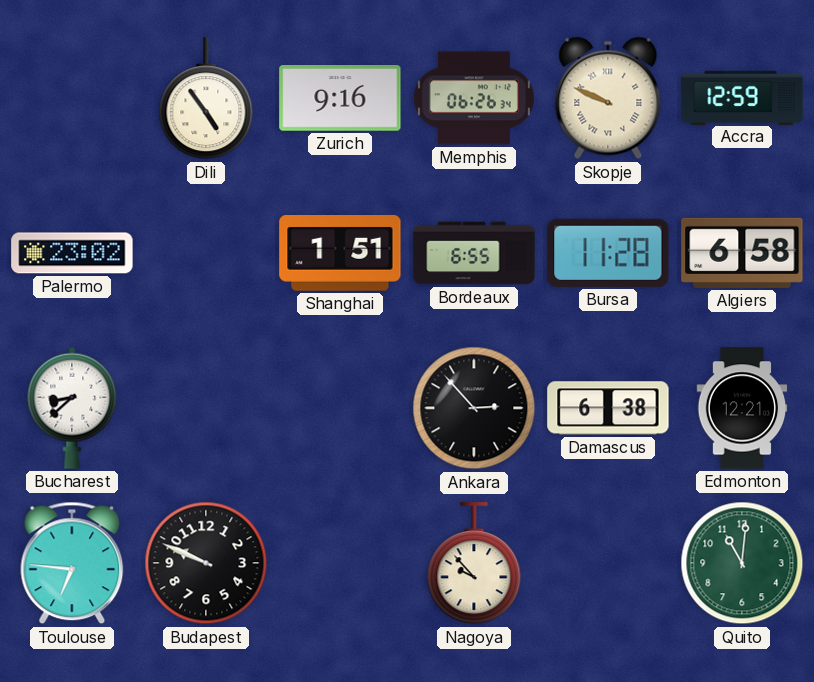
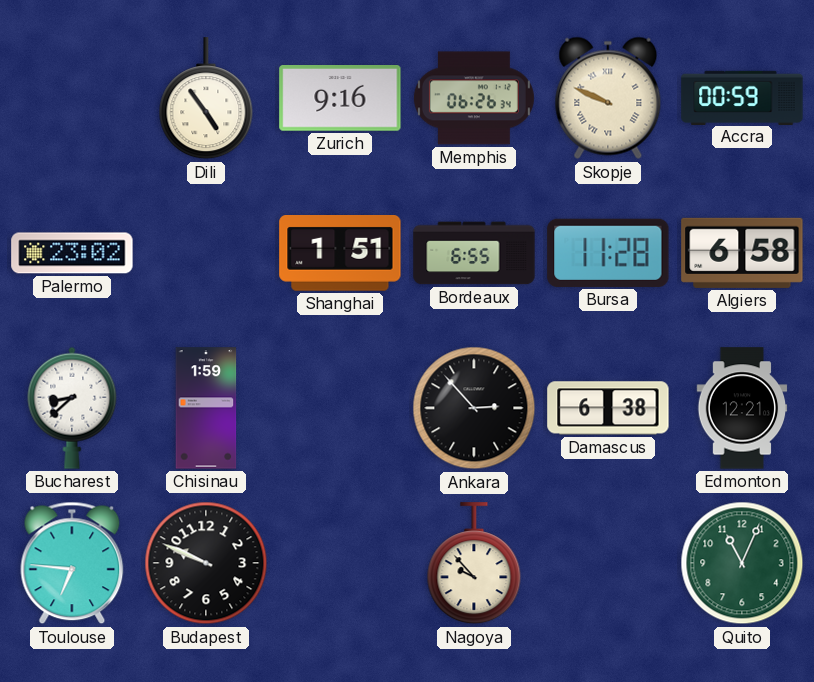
Accra: 12:59 -> 00:59 (742, 97)
Chisinau: none -> 1:59 (206, 408)
Quito: 11:01 -> 11:04 (742, 563)
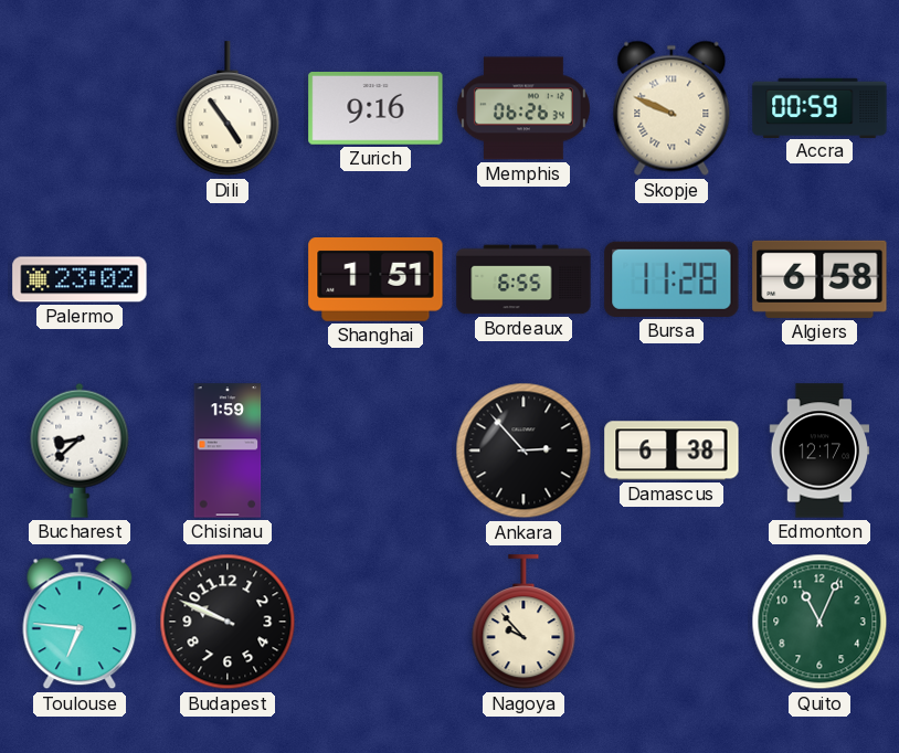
Edmonton: 12:21 -> 12:17 (819, 450)
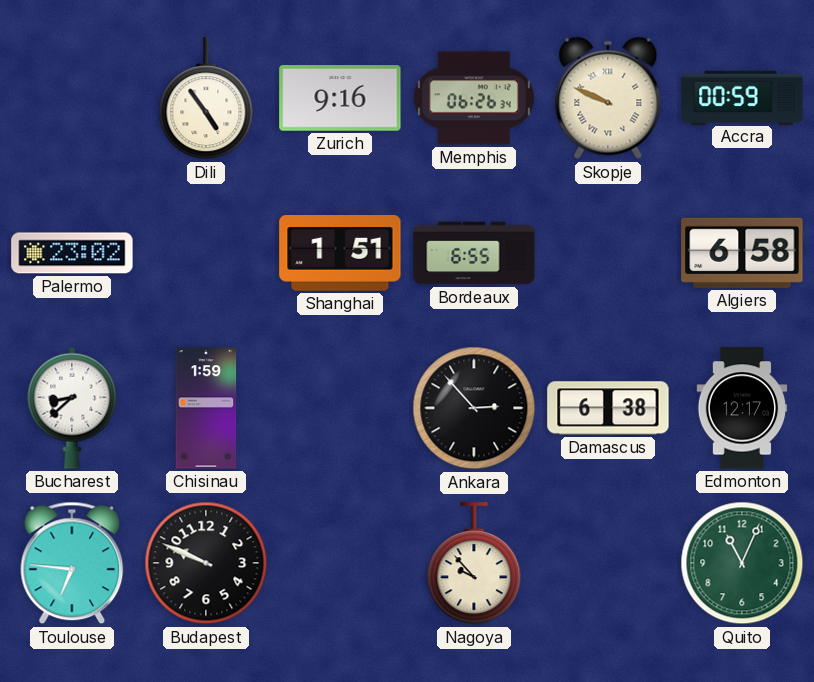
Bursa: 11:28 -> none (671, 279)
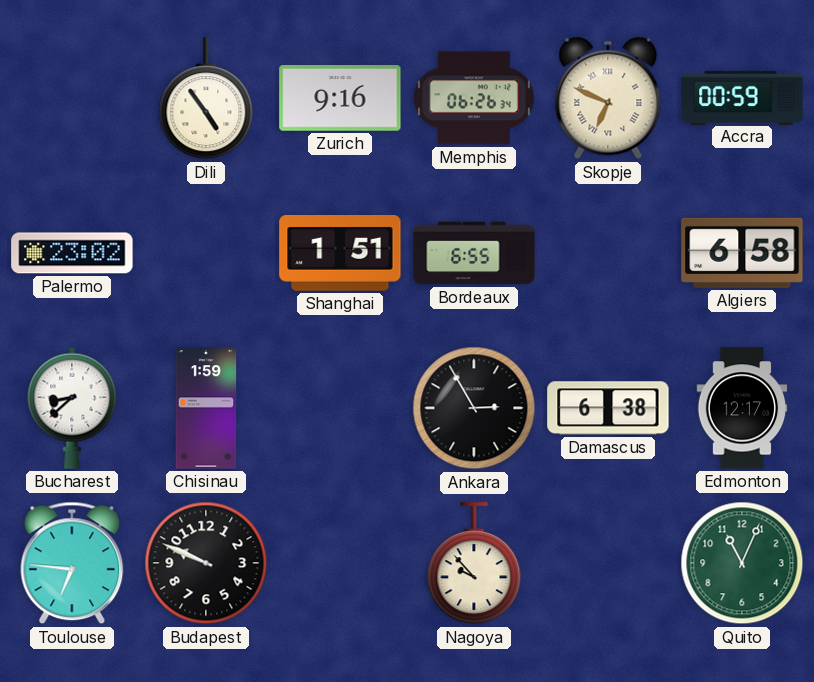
Skopje: 9:49 -> 6:49 (608, 98)
Ankara: 2:53 -> 2:55 (474, 408)
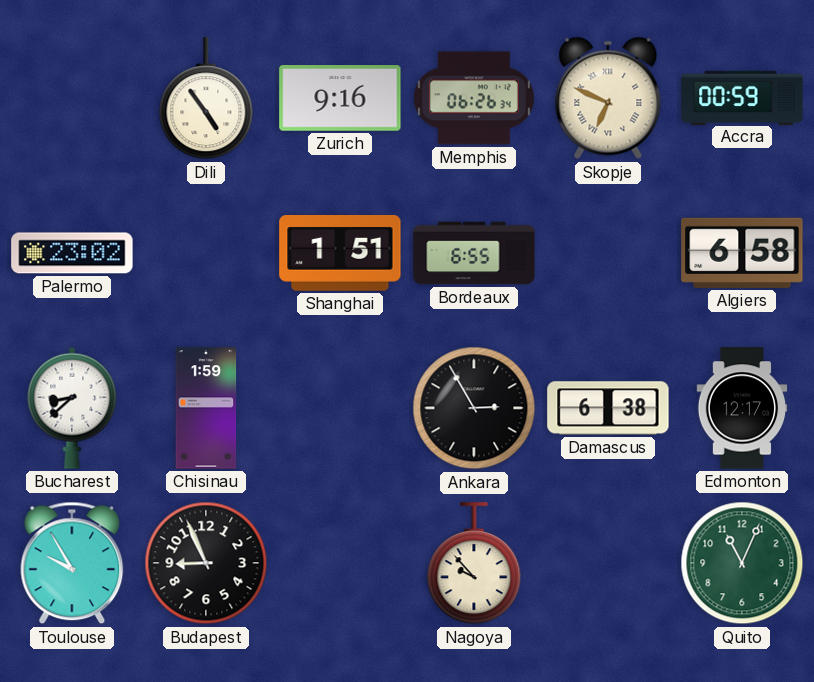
Toulouse: 6:46 -> 9:55 (72, 563)
Budapest: 9:49 -> 8:56 (206, 563)
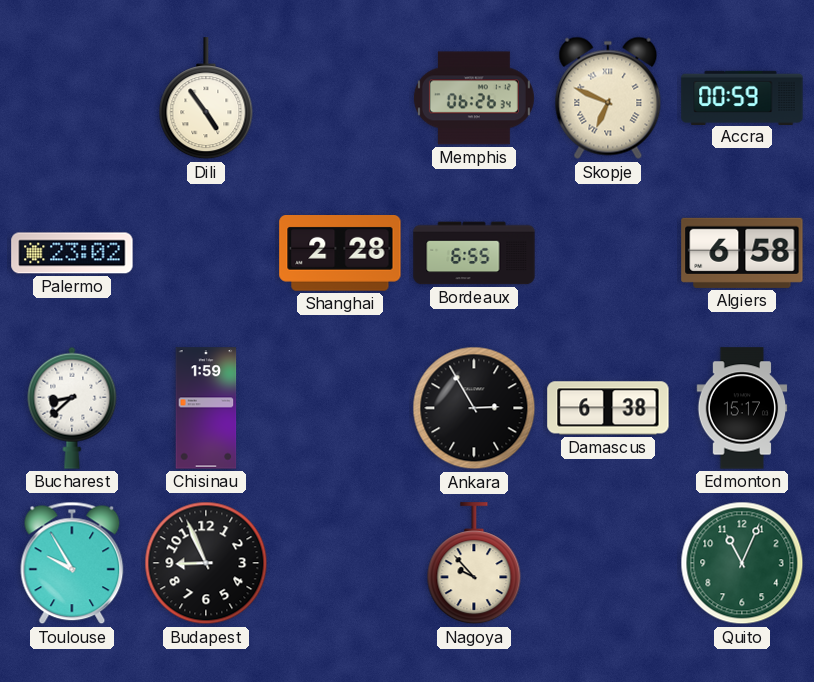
Zurich: 9:16 -> none (340, 99)
Shanghai: 1:51 -> 2:28 (340, 254)
Edmonton: 12:17 -> 15:17 (742, 408)
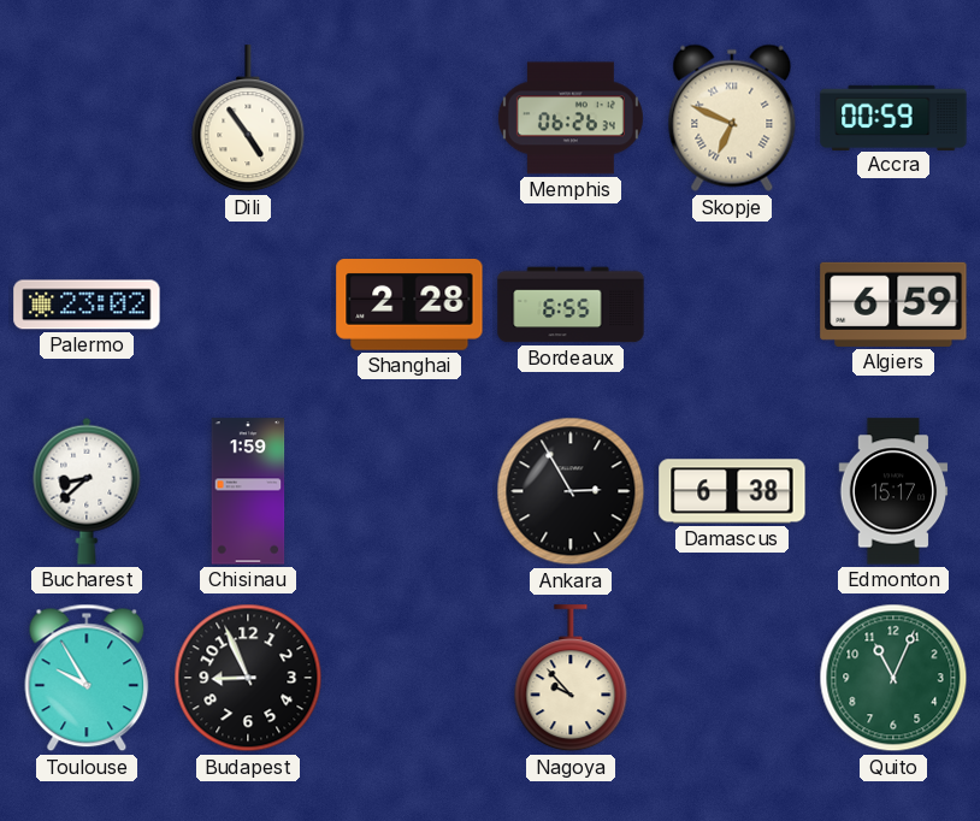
Algiers: 6:58 -> 6:59 (893, 305)
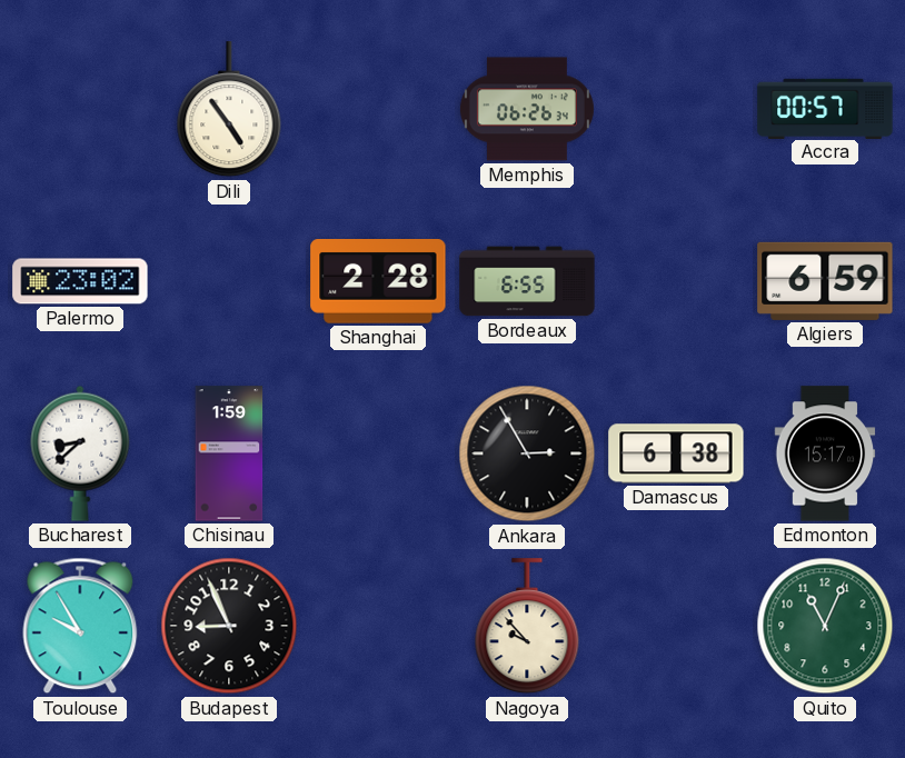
Skopje: 6:49 -> none (732, 118)
Accra: 00:59 -> 00:57 (825, 108)
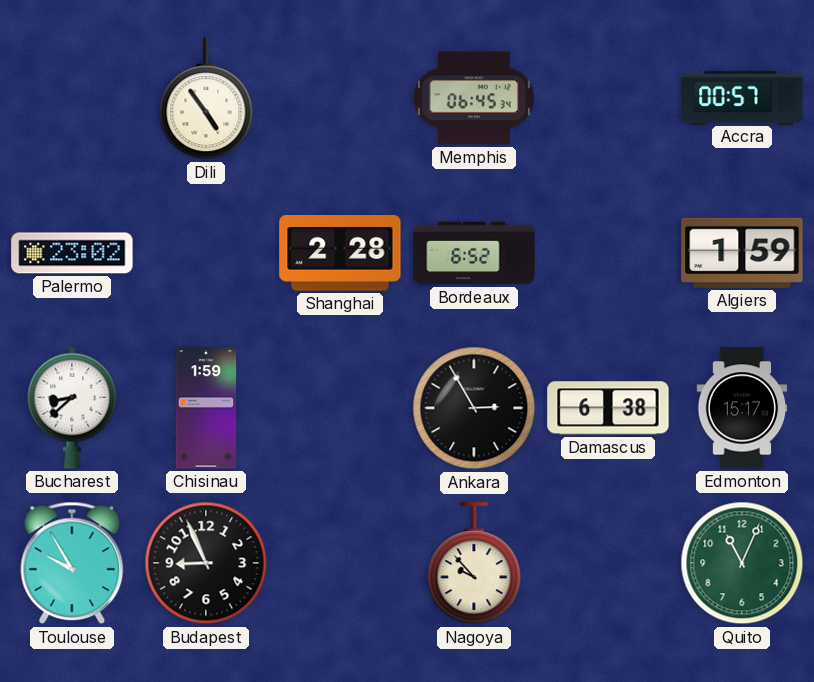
Memphis: 06:26 -> 06:45 (474, 98)
Bordeaux: 6:55 -> 6:52 (474, 253)
Algiers: 6:59 -> 1:59 (742, 253)
